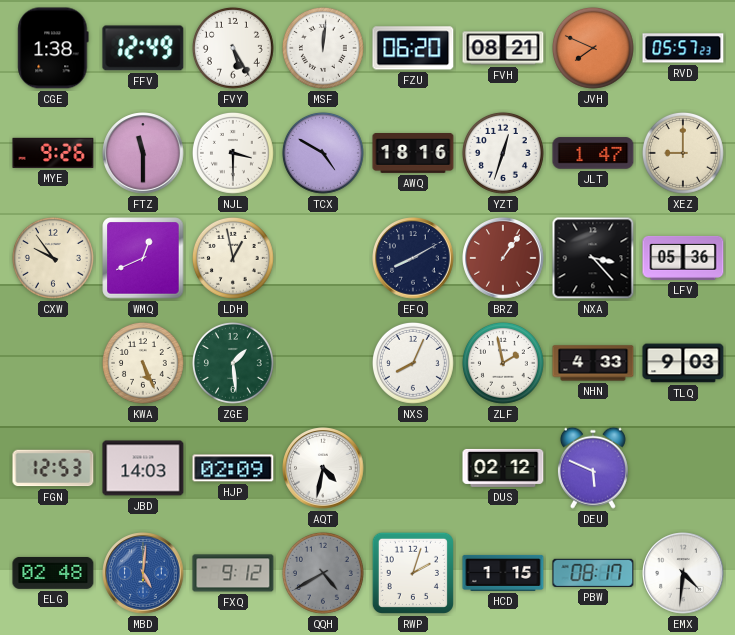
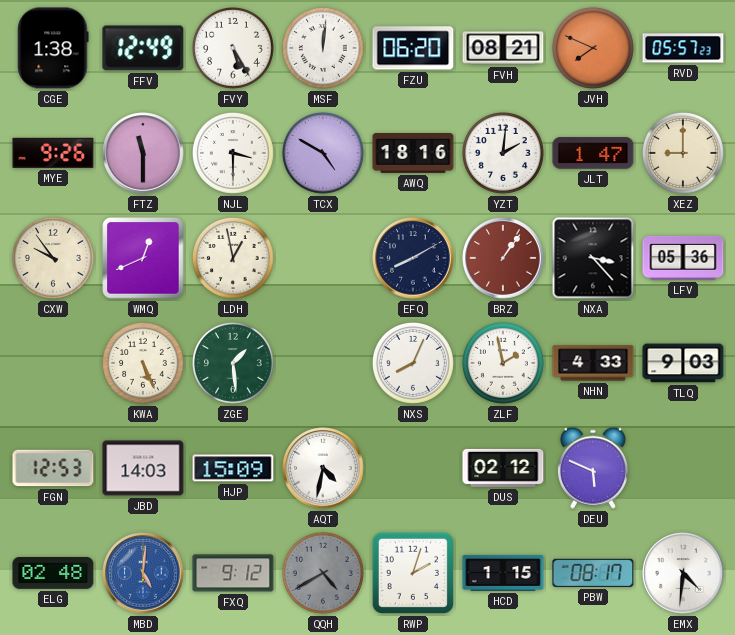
YZT: 12:33 -> 2:01 (503, 153)
HJP: 02:09 -> 15:09 (233, 468)
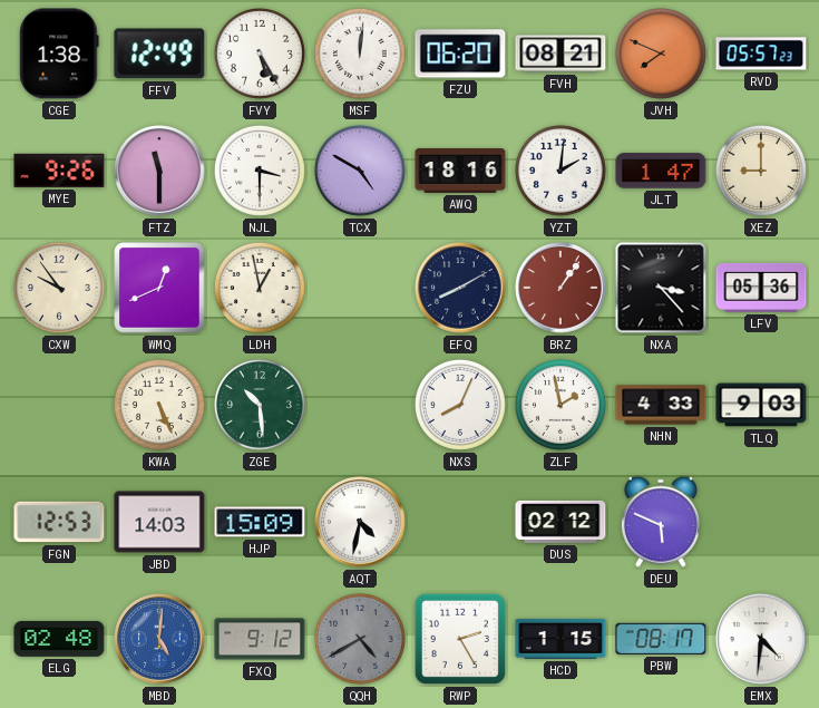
ZGE: 1:29 -> 10:29 (260, 405)
RWP: 2:03 -> 2:25 (460, 639)
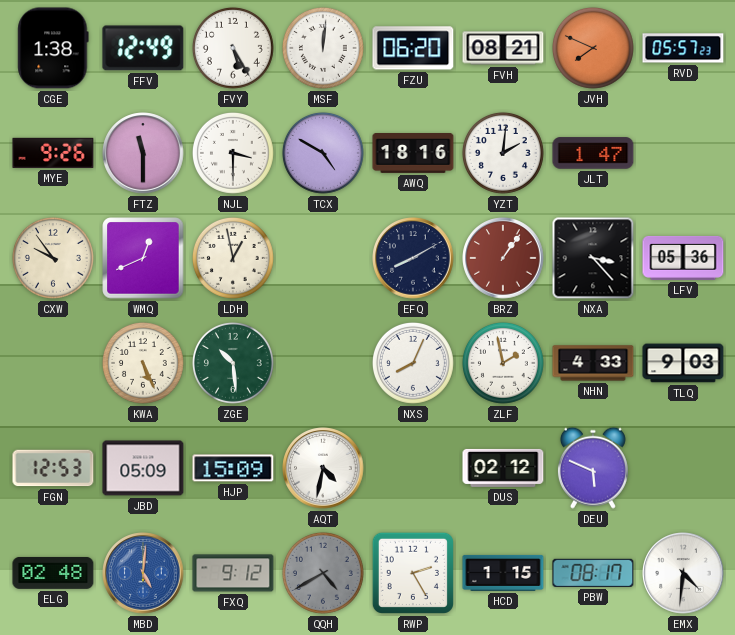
XEZ: 9:00 -> none (761, 171)
JBD: 14:03 -> 05:09 (143, 468)
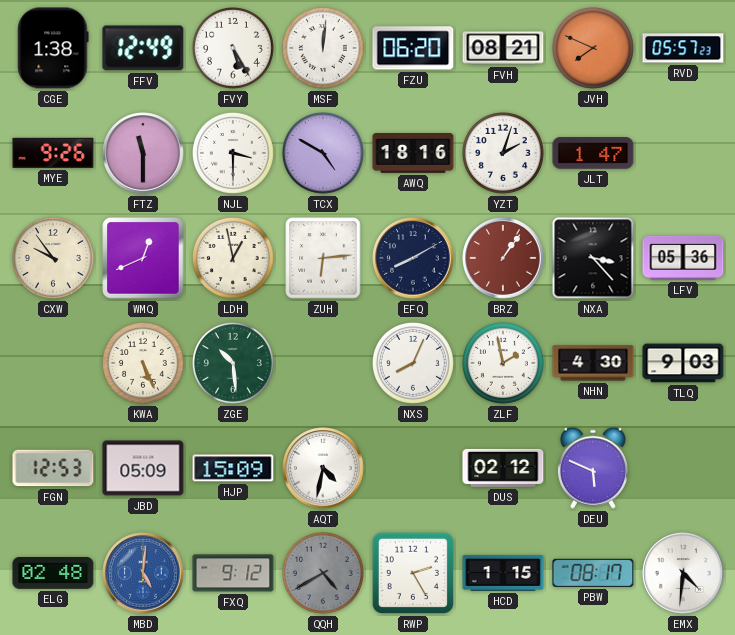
YZT: 2:01 -> 2:03 (503, 153)
ZUH: none -> 6:14 (323, 258)
NHN: 4:33 -> 4:30 (593, 363)
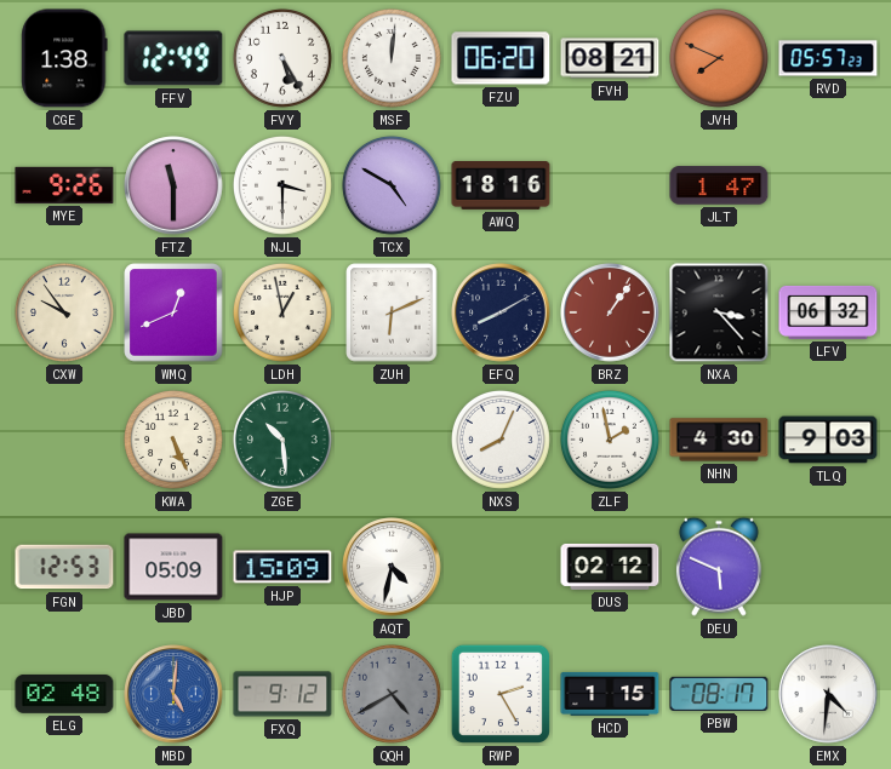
YZT: 2:03 -> none (503, 153)
ZUH: 6:14 -> 6:11 (392, 312)
LFV: 05:36 -> 06:32 (828, 312)
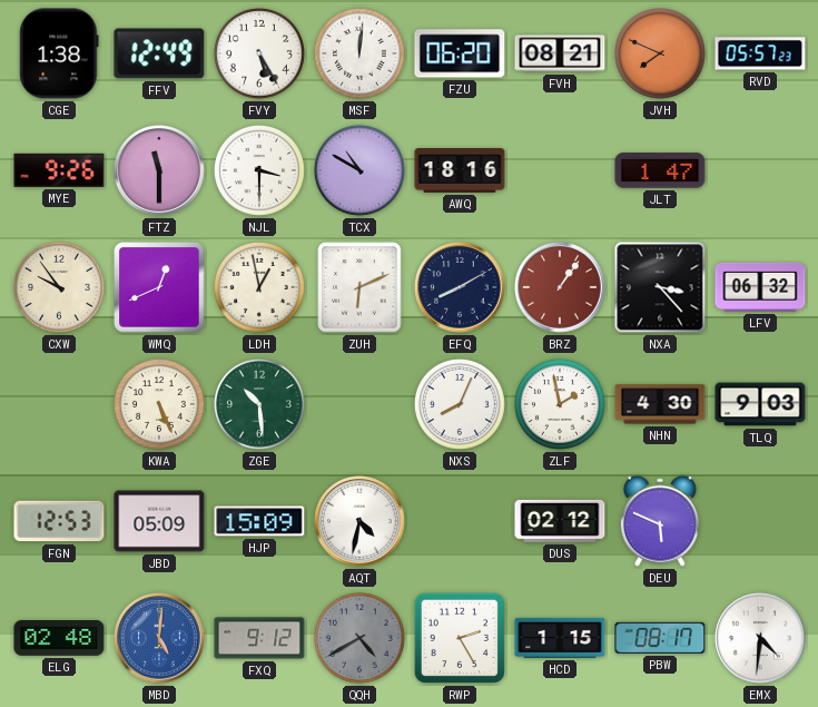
TCX: 4:50 -> 10:50 (359, 170)
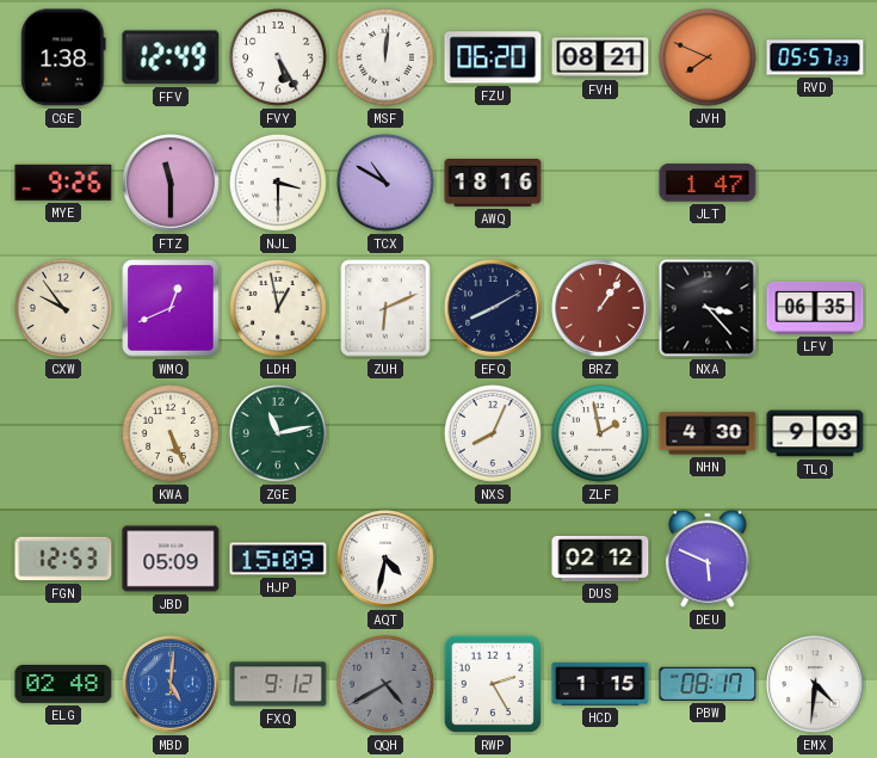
LFV: 06:32 -> 06:35 (815, 308)
ZGE: 10:29 -> 11:13 (278, 433)
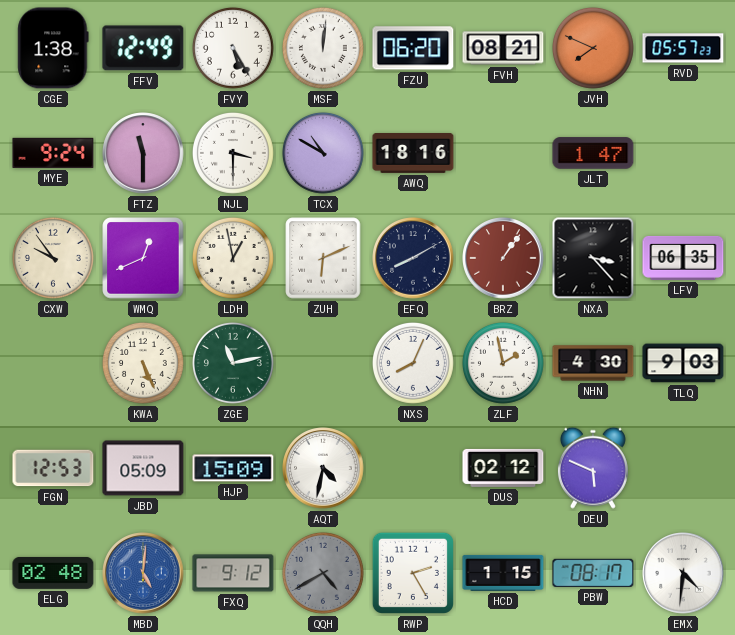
MYE: 9:26 -> 9:24 (53, 153)
